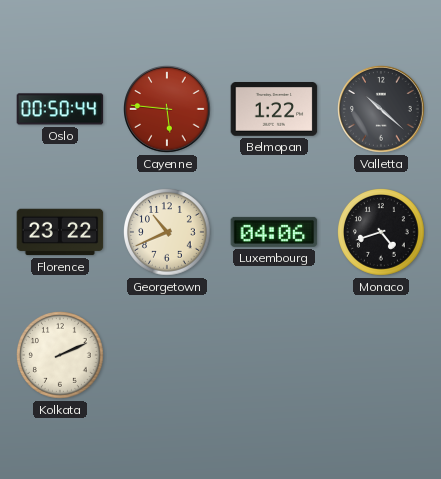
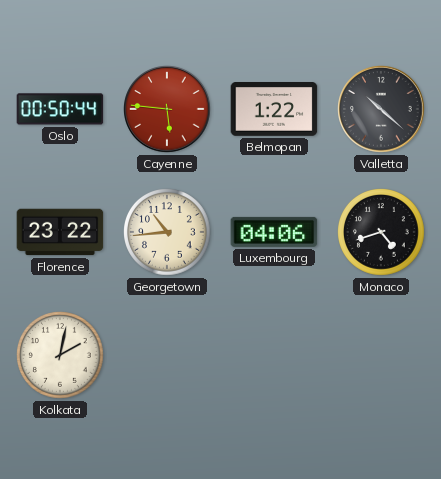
Georgetown: 10:41 -> 10:44 (168, 233)
Kolkata: 2:11 -> 2:02 (61, 356)
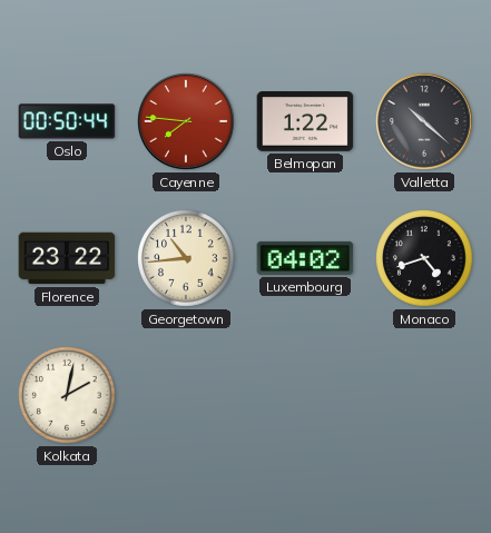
Cayenne: 5:46 -> 7:46 (186, 121)
Luxembourg: 04:06 -> 04:02 (305, 258)
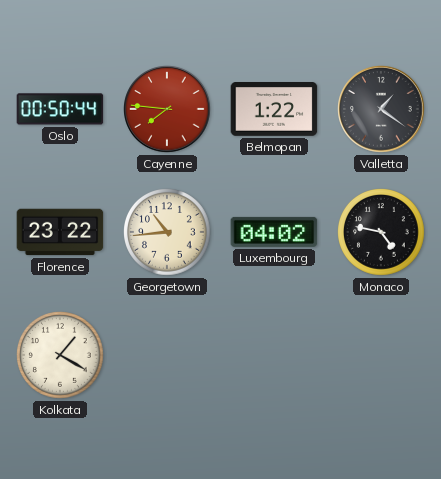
Valletta: 10:22 -> 1:21 (381, 109)
Monaco: 4:42 -> 4:47 (382, 233)
Kolkata: 2:02 -> 1:20 (61, 356)
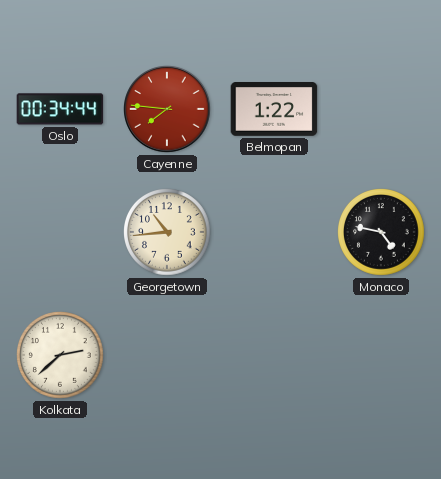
Oslo: 00:50 -> 00:34 (60, 109)
Valletta: 1:21 -> none (381, 109)
Florence: 23:22 -> none (60, 232)
Luxembourg: 04:02 -> none (274, 232)
Kolkata: 1:20 -> 2:38 (61, 356)
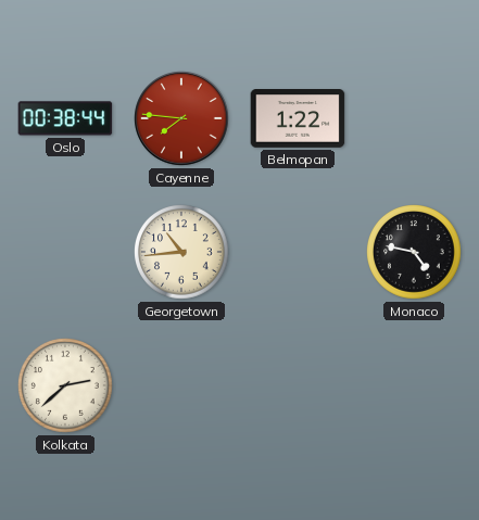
Oslo: 00:34 -> 00:38 (65, 118)
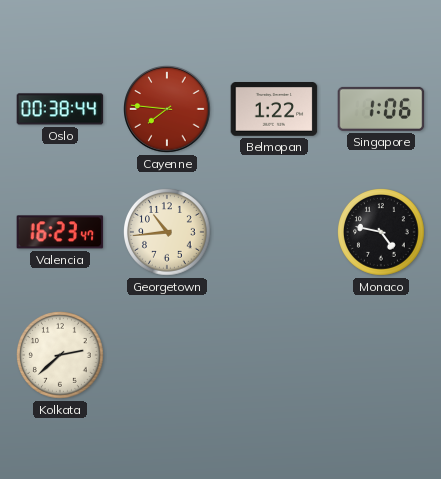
Singapore: none -> 1:06 (381, 109)
Valencia: none -> 16:23 (60, 232)
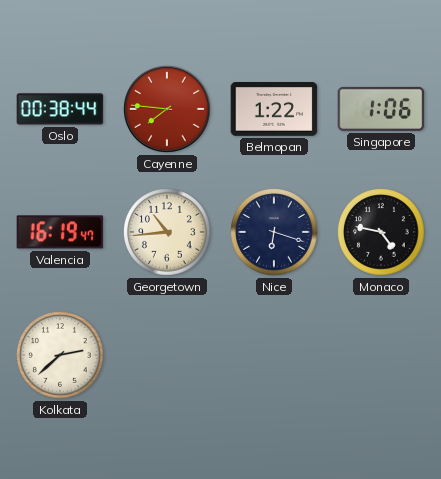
Valencia: 16:23 -> 16:19 (60, 232)
Nice: none -> 6:18 (275, 233)
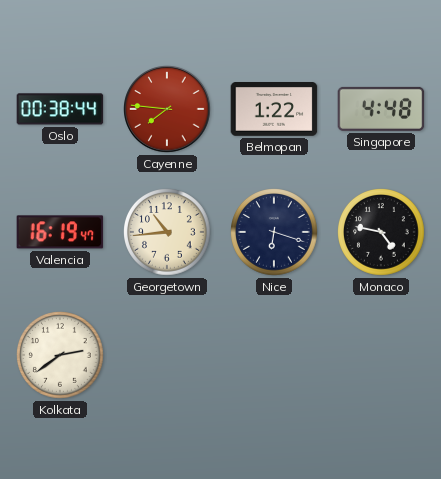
Singapore: 1:06 -> 4:48 (381, 109)
Kolkata: 2:38 -> 2:39 (61, 356)
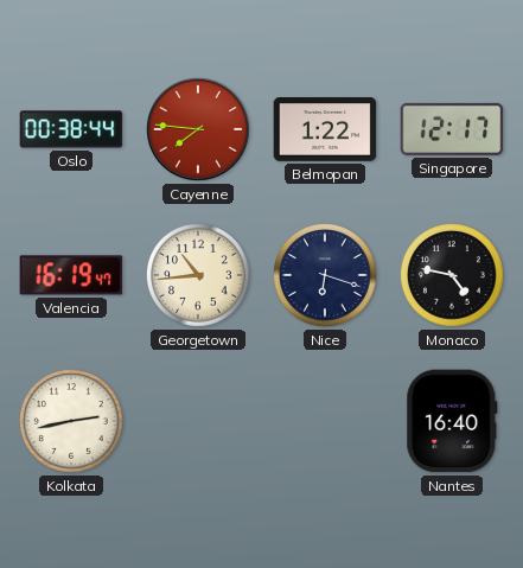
Singapore: 4:48 -> 12:17 (452, 129)
Kolkata: 2:39 -> 2:43 (72, 422)
Nantes: none -> 16:40 (452, 421)
